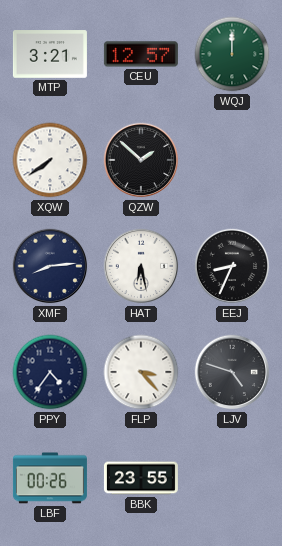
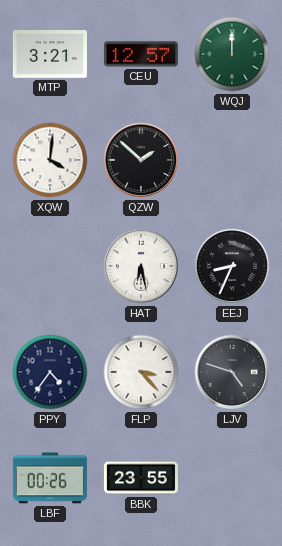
XQW: 7:39 -> 4:01 (50, 160)
XMF: 8:14 -> none (50, 266)
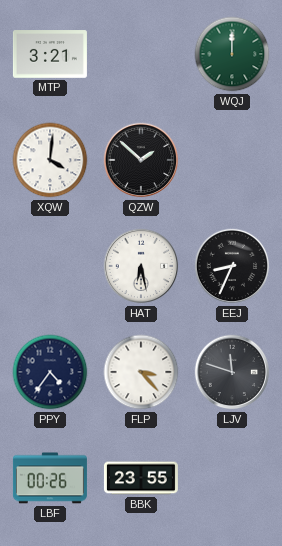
CEU: 12:57 -> none (141, 54)
LJV: 4:48 -> 11:48 (232, 372)
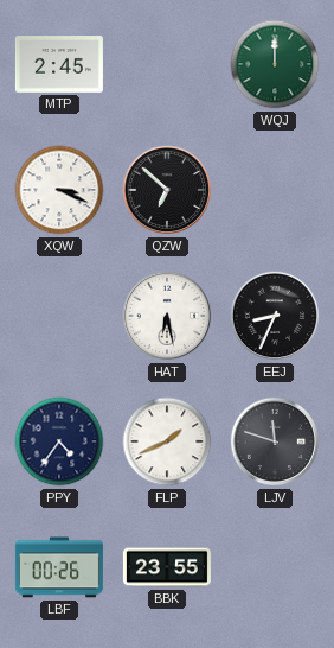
MTP: 3:21 -> 2:45 (59, 64)
XQW: 4:01 -> 3:19 (59, 190)
QZW: 1:52 -> 6:52 (167, 190)
FLP: 3:23 -> 1:41 (167, 441)
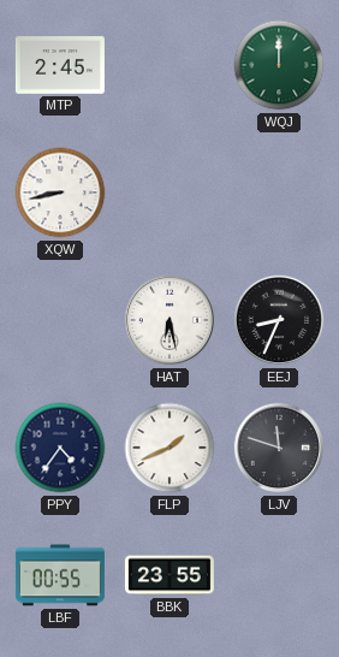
XQW: 3:19 -> 8:43 (60, 193)
QZW: 6:52 -> none (167, 190)
LBF: 00:26 -> 00:55 (60, 575)
